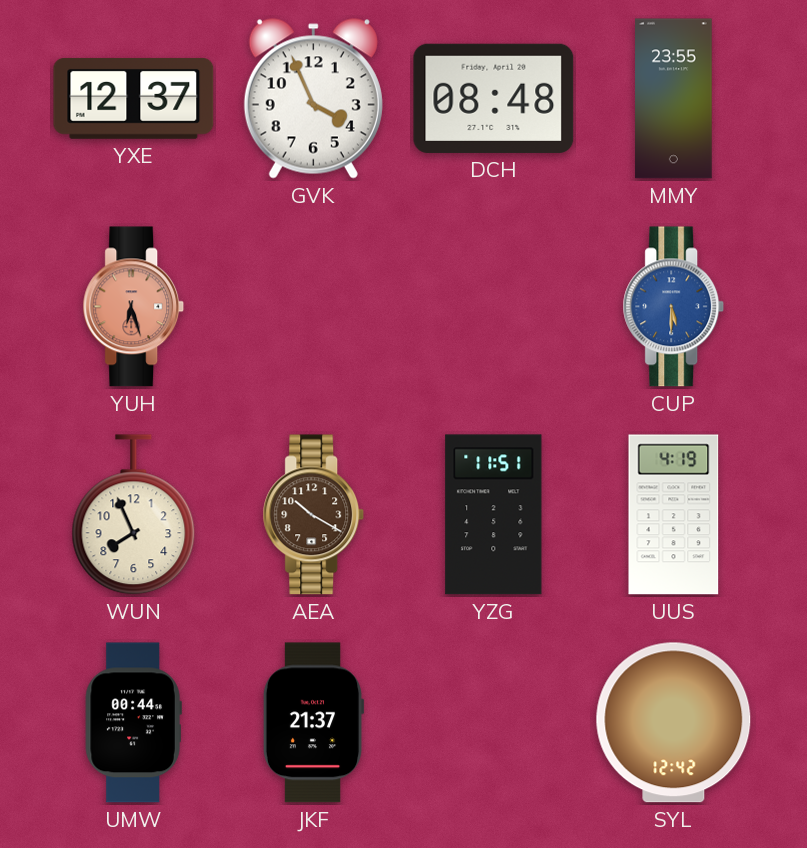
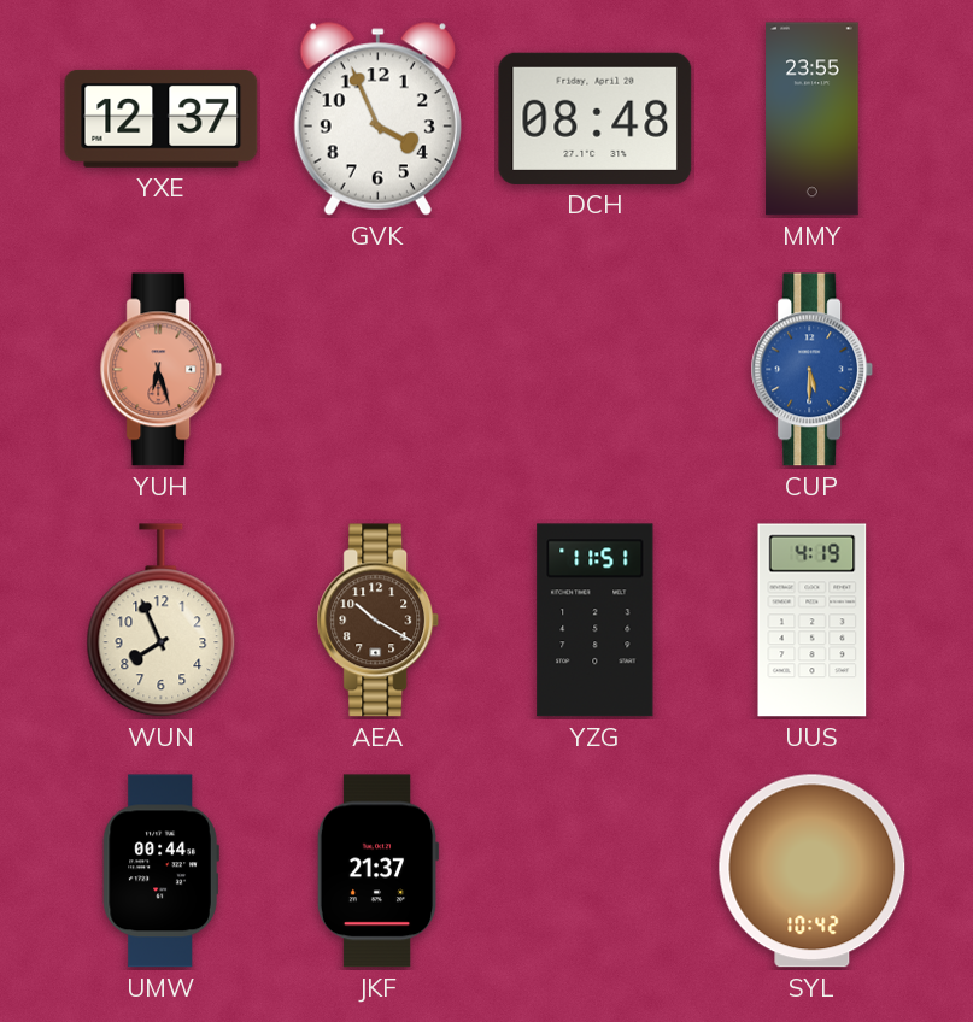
SYL: 12:42 -> 10:42 (813, 871)
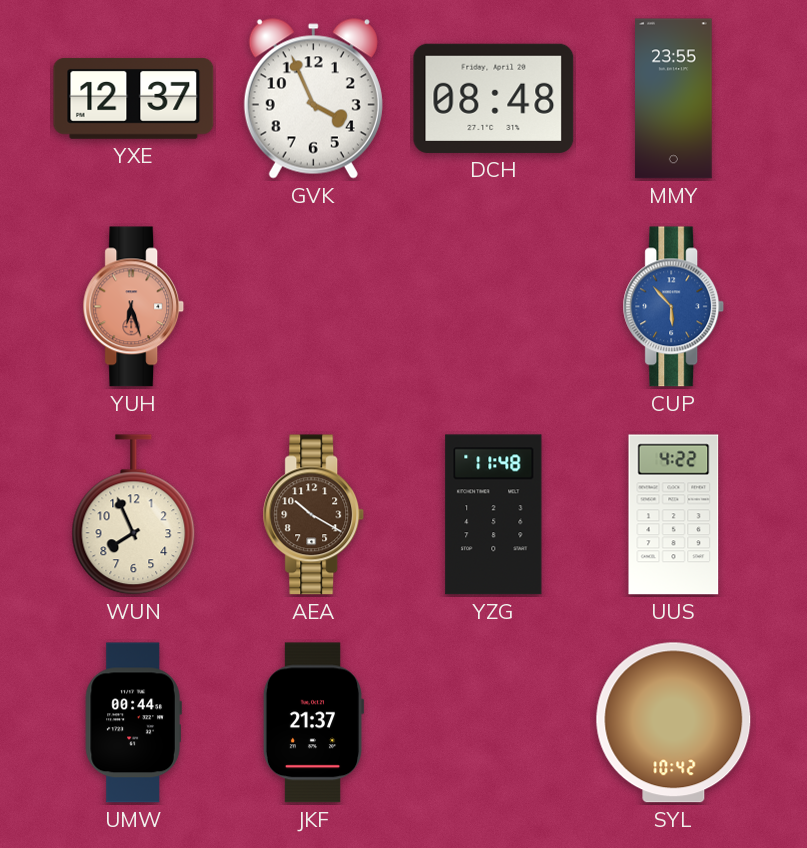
CUP: 5:30 -> 5:53 (674, 307)
YZG: 11:51 -> 11:48 (494, 515)
UUS: 4:19 -> 4:22 (674, 515)
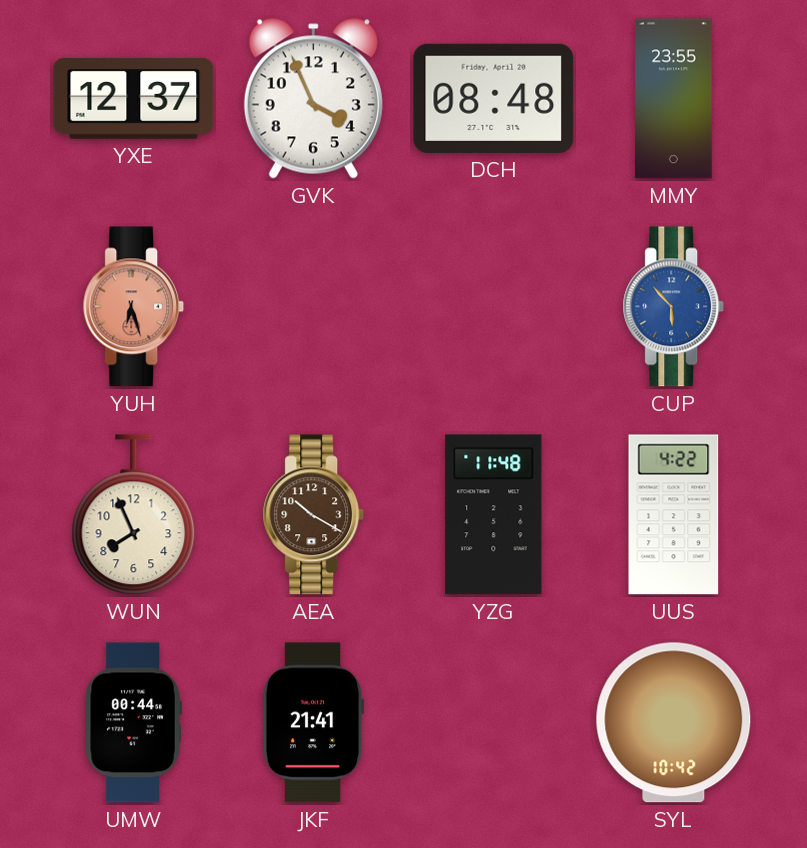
JKF: 21:37 -> 21:41 (313, 723)
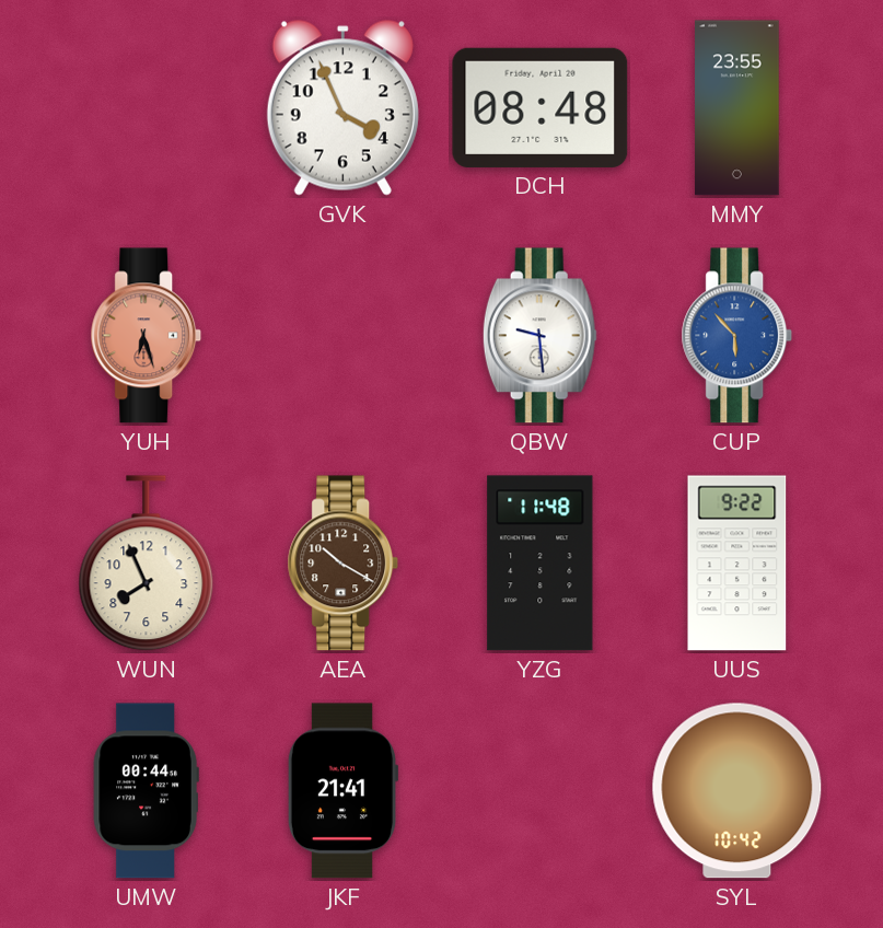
YXE: 12:37 -> none (134, 98)
QBW: none -> 9:29 (539, 336)
UUS: 4:22 -> 9:22 (737, 564)
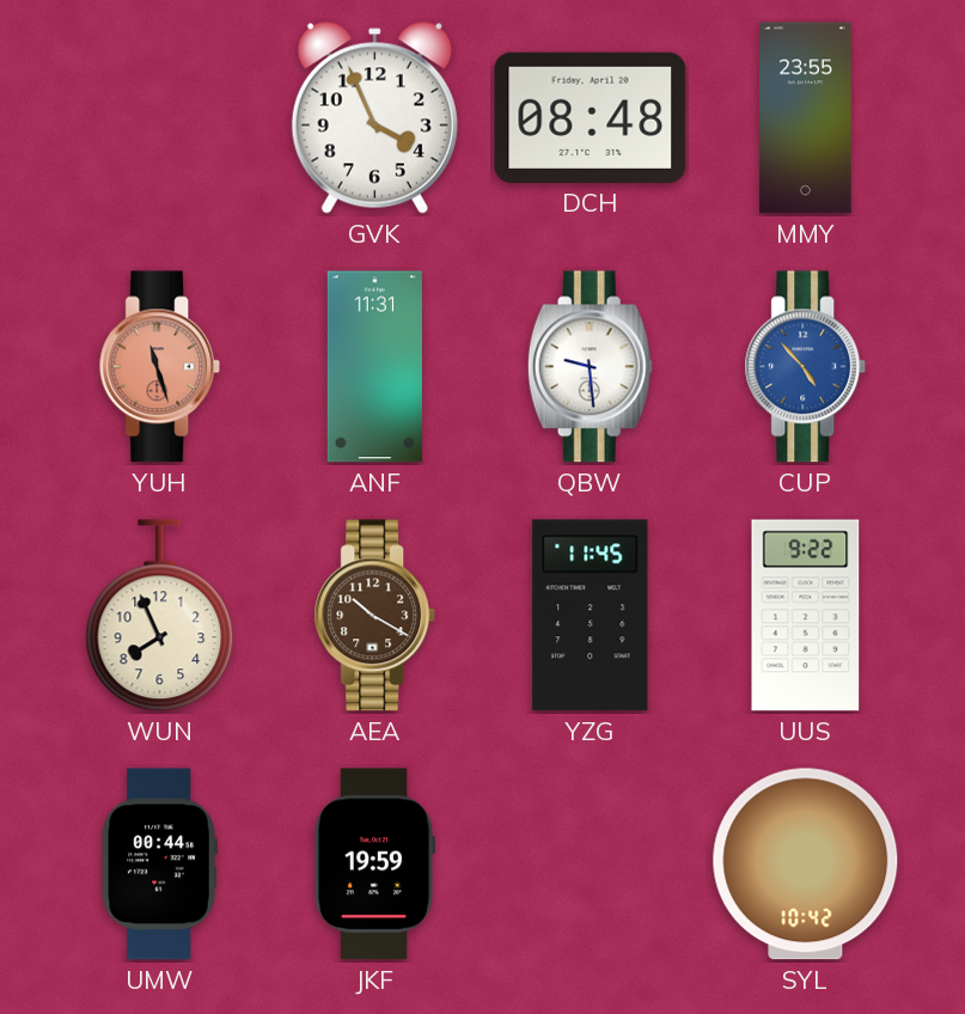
YUH: 6:27 -> 11:27 (160, 367)
ANF: none -> 11:31 (374, 367)
CUP: 5:53 -> 4:53 (806, 367)
YZG: 11:48 -> 11:45 (591, 616)
JKF: 21:41 -> 19:59 (374, 865)
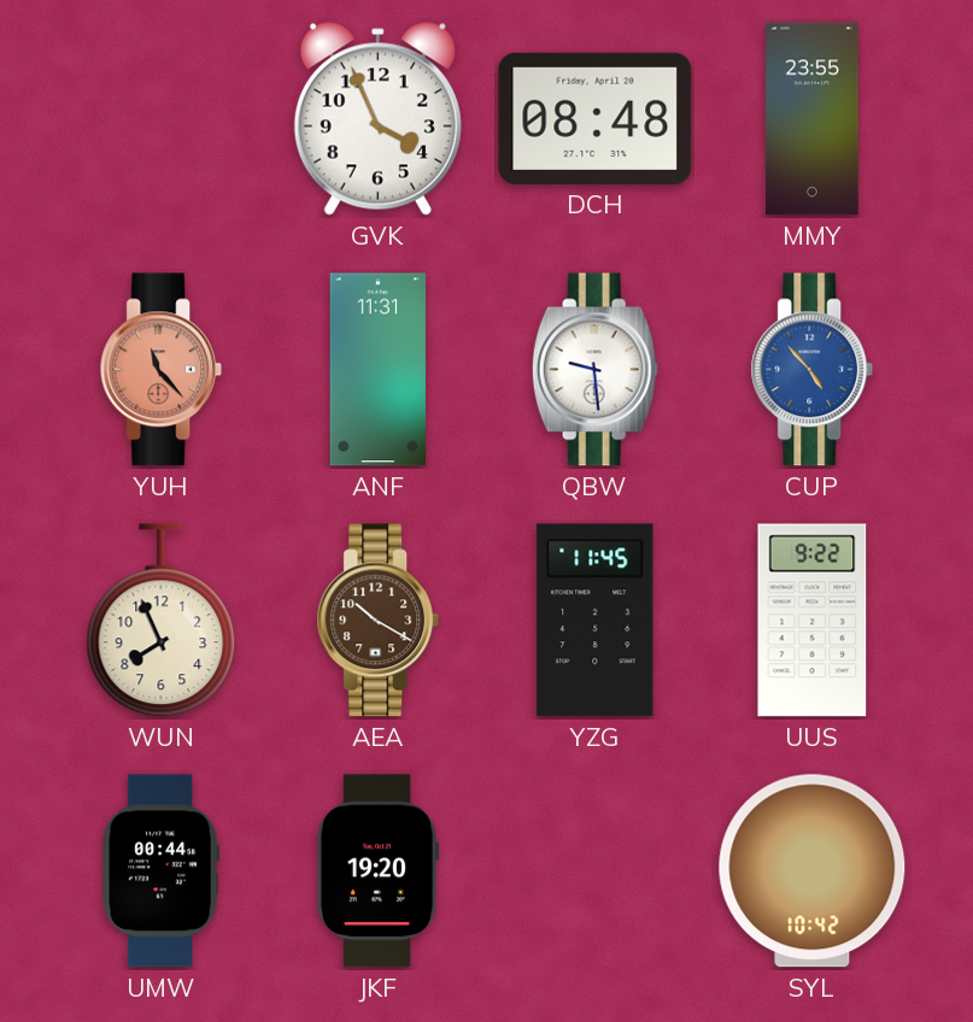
YUH: 11:27 -> 11:23 (162, 370)
JKF: 19:59 -> 19:20 (377, 871)
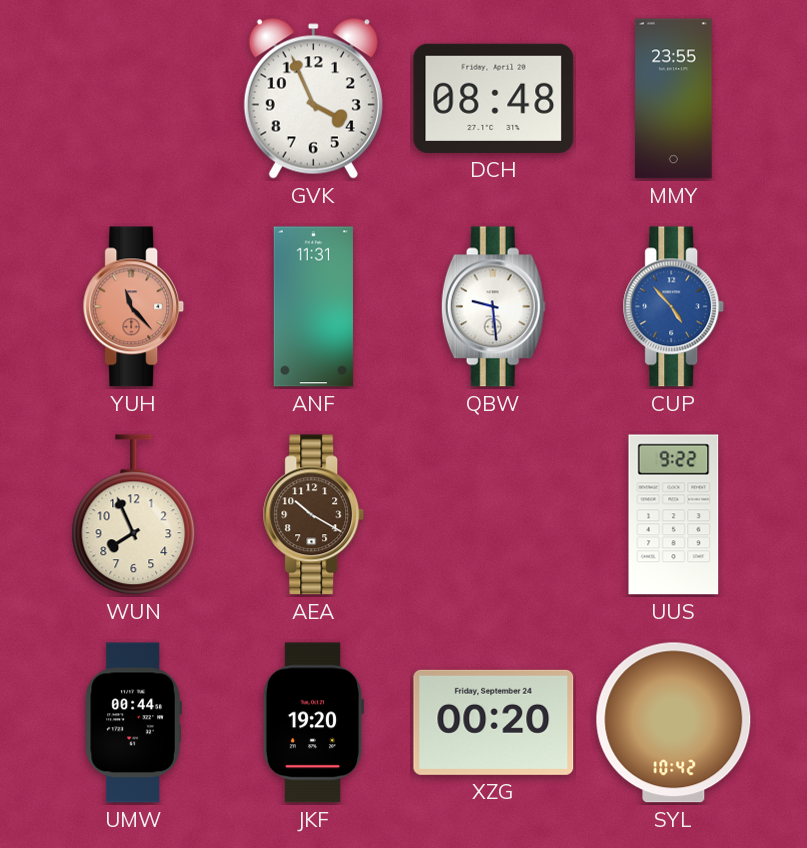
YZG: 11:45 -> none (596, 621)
XZG: none -> 00:20 (494, 722)
